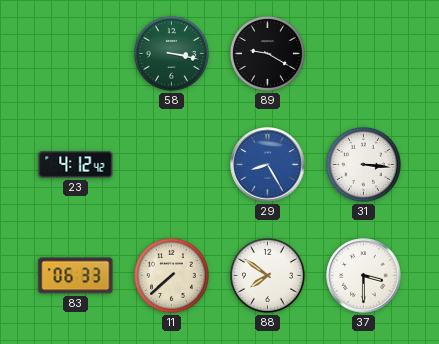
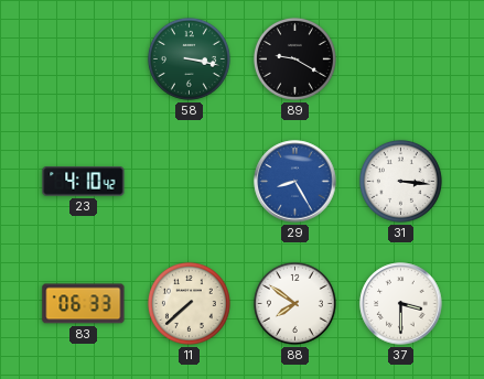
23: 4:12 -> 4:10 (84, 182)
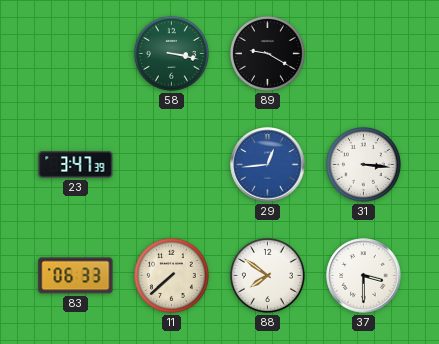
23: 4:10 -> 3:47 (76, 165)
29: 8:25 -> 12:44 (268, 165)
